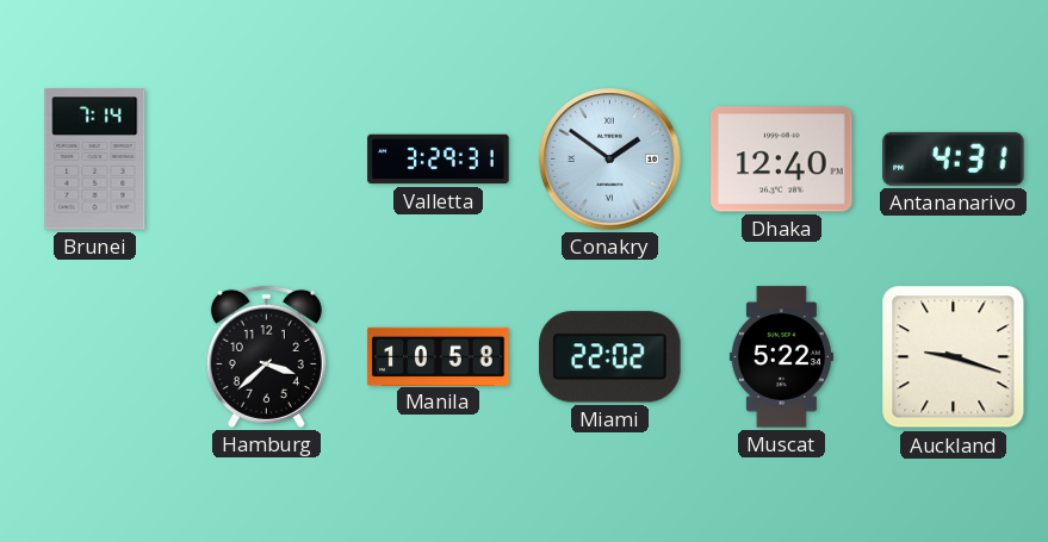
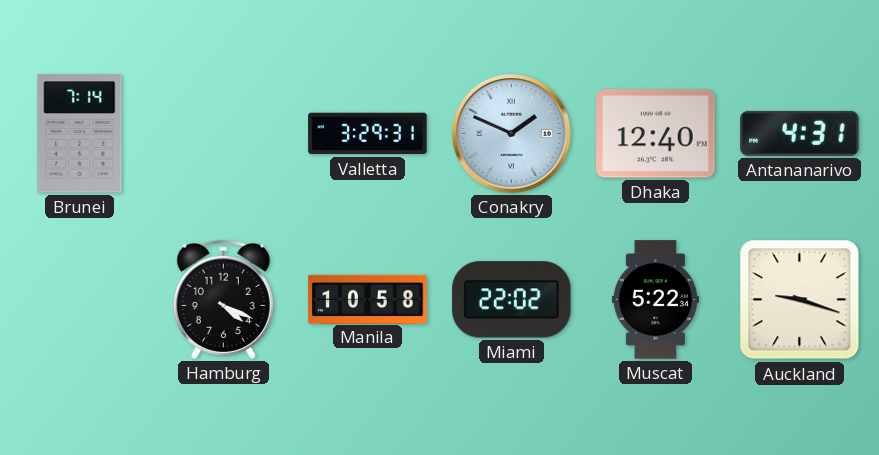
Conakry: 1:51 -> 1:49 (512, 134)
Hamburg: 3:38 -> 4:19 (223, 299)
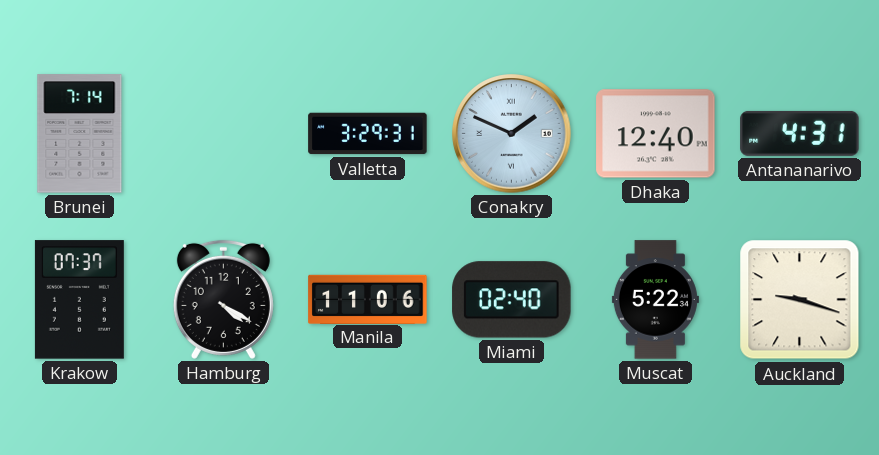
Krakow: none -> 07:37 (79, 300)
Hamburg: 4:19 -> 4:20 (223, 299)
Manila: 10:58 -> 11:06 (368, 299)
Miami: 22:02 -> 02:40 (512, 300)
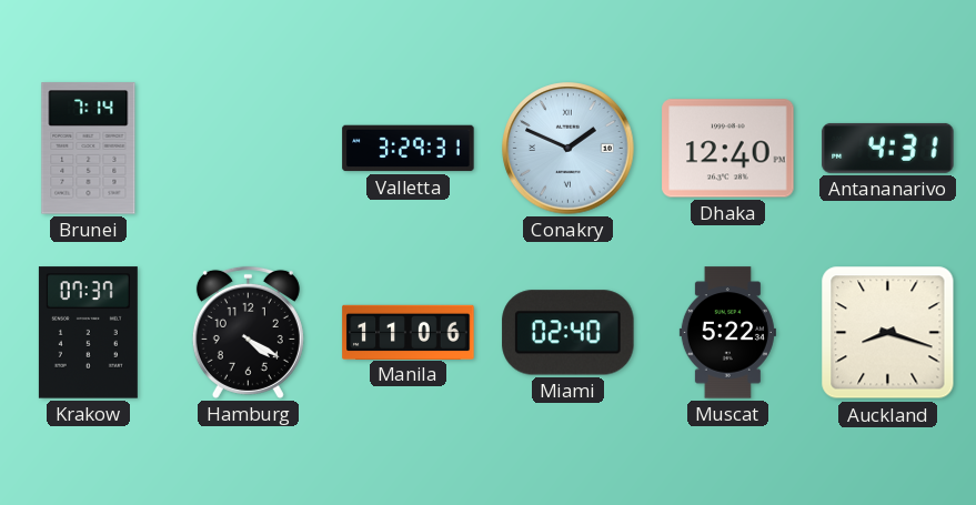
Auckland: 9:18 -> 8:18 (888, 333)
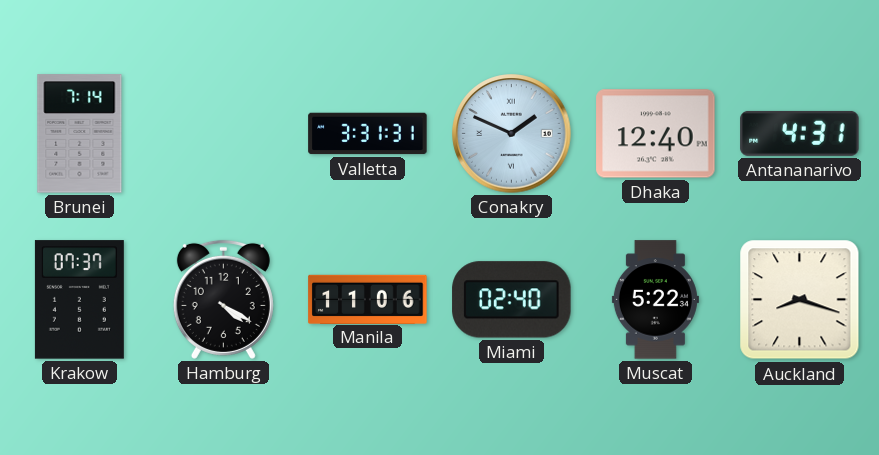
Valletta: 3:29 -> 3:31 (368, 134)
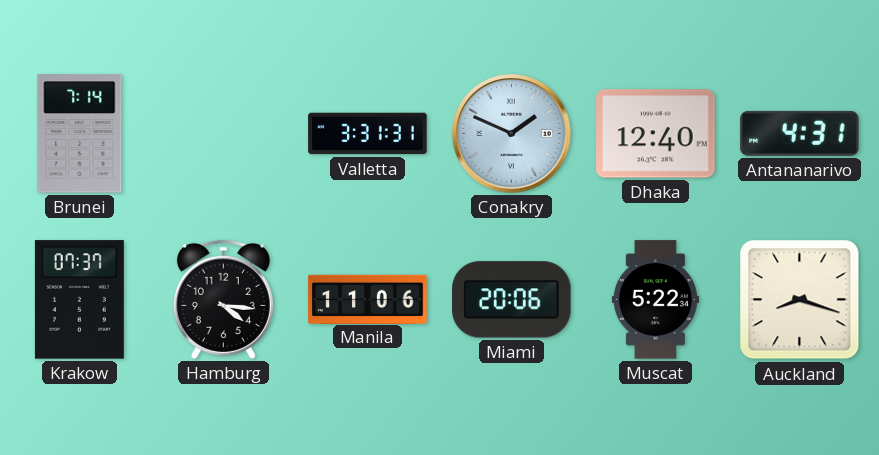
Hamburg: 4:20 -> 4:16 (223, 299)
Miami: 02:40 -> 20:06 (512, 300)
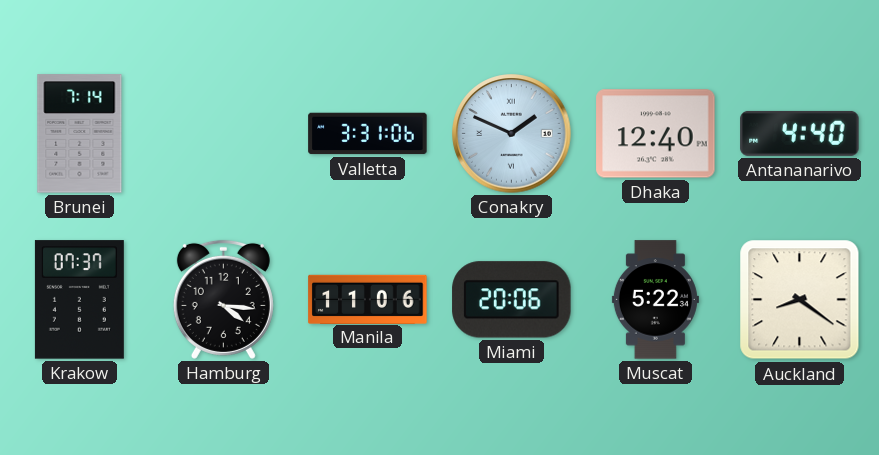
Valletta: 3:31:31 -> 3:31:06 (368, 134)
Antananarivo: 4:31 -> 4:40 (800, 133)
Auckland: 8:18 -> 8:21 (800, 300)
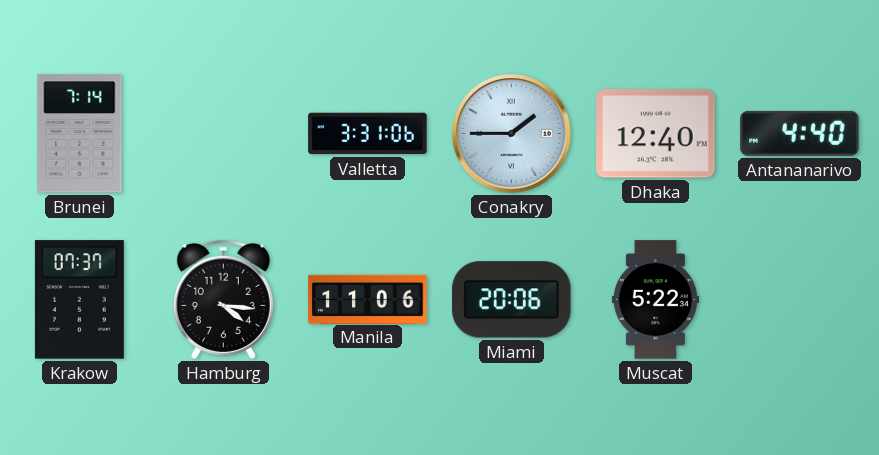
Conakry: 1:49 -> 1:45 (512, 134)
Auckland: 8:21 -> none (800, 300)
